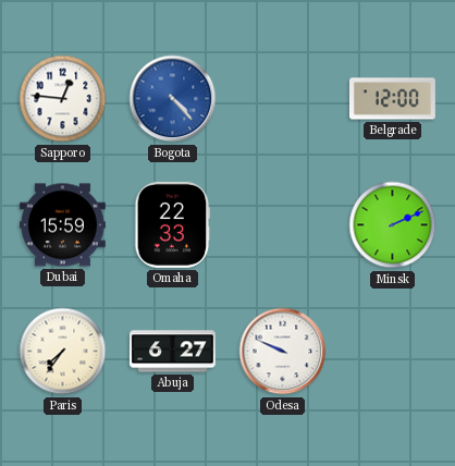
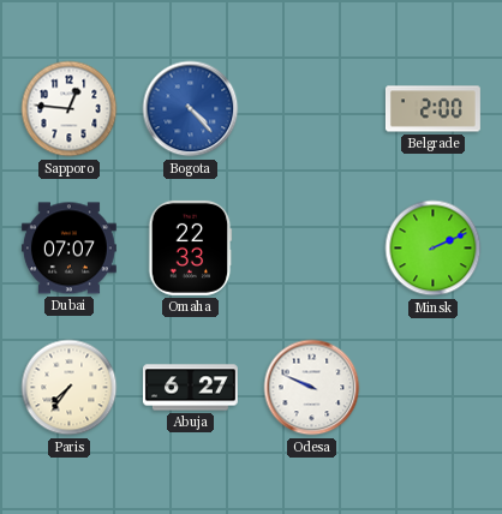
Belgrade: 12:00 -> 2:00 (432, 109)
Dubai: 15:59 -> 07:07 (68, 249)
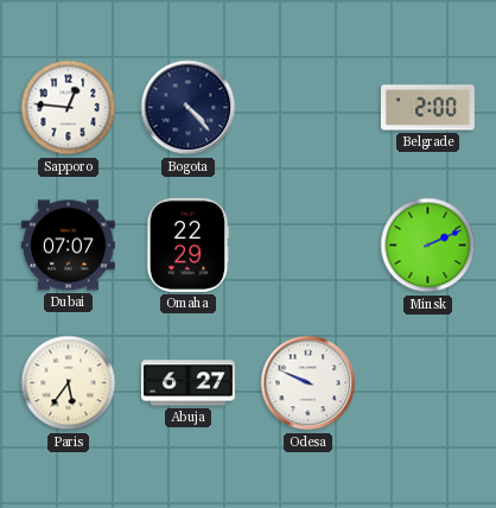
Bogota dial: blue -> navy (189, 108)
Omaha: 22:33 -> 22:29 (189, 245)
Paris: 7:36 -> 5:36 (69, 383)
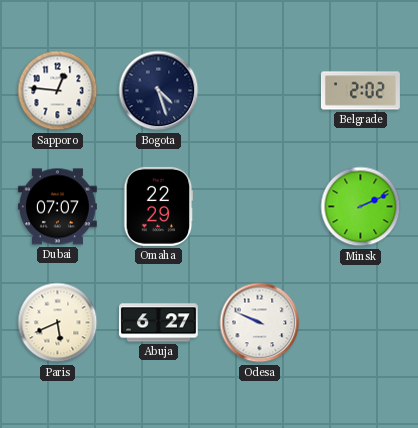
Bogota: 4:23 -> 4:27 (159, 91)
Belgrade: 2:00 -> 2:02 (360, 91)
Paris: 5:36 -> 5:41 (58, 323)
